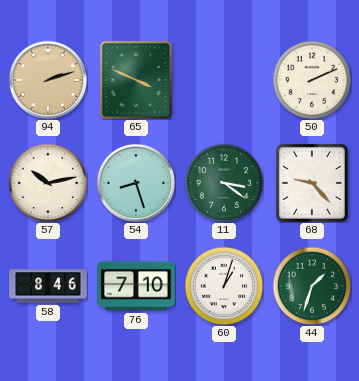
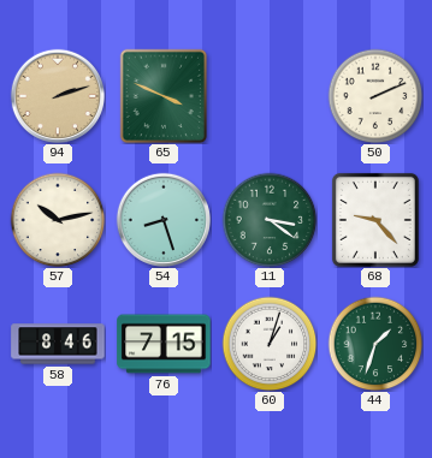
76: 7:10 -> 7:15 (164, 344)
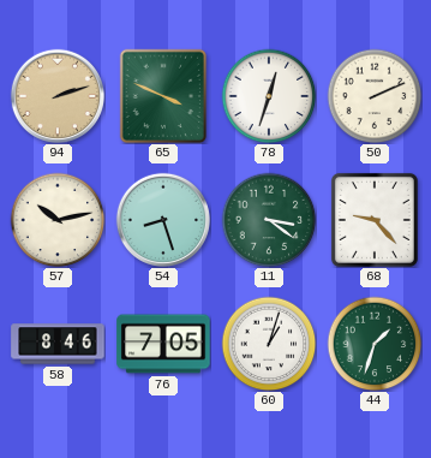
78: none -> 12:33 (269, 96)
76: 7:15 -> 7:05 (163, 344)
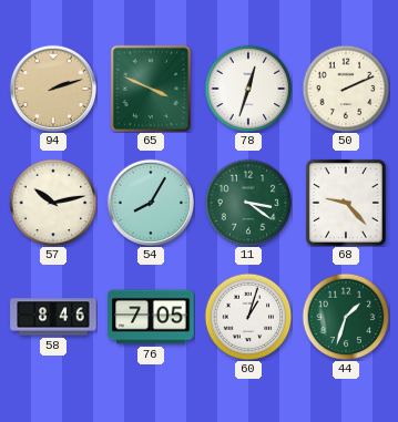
54: 8:27 -> 8:05 (150, 202)
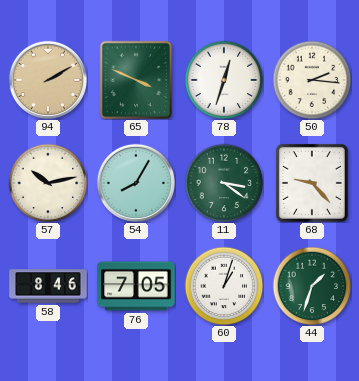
94: 2:12 -> 2:10 (47, 79)
50: 2:11 -> 2:16 (312, 80)
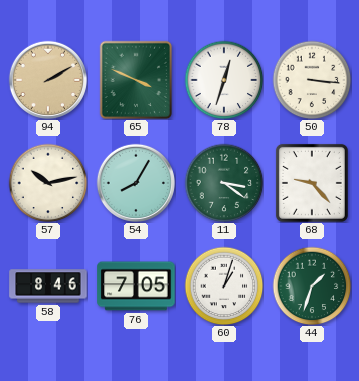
50: 2:16 -> 3:16 (312, 80)
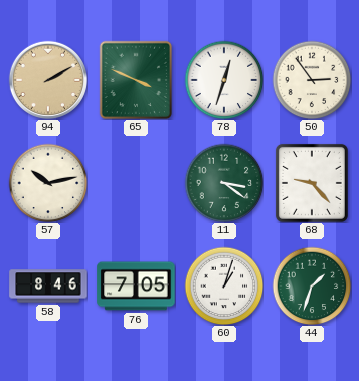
50: 3:16 -> 2:54 (312, 80)
54: 8:05 -> none (135, 182)
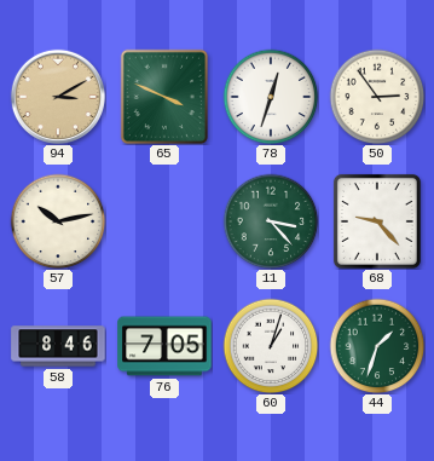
94: 2:10 -> 3:10 (57, 96)
11: 3:21 -> 3:23 (271, 221)
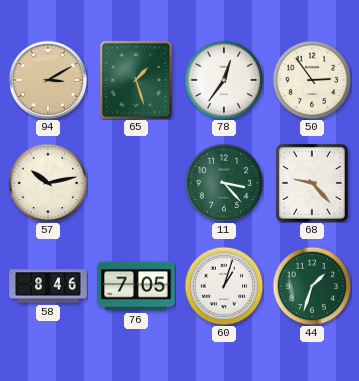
65: 3:49 -> 1:27 (136, 80)
78: 12:33 -> 12:36 (224, 80)
